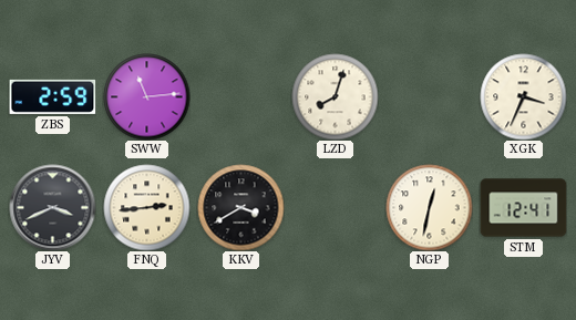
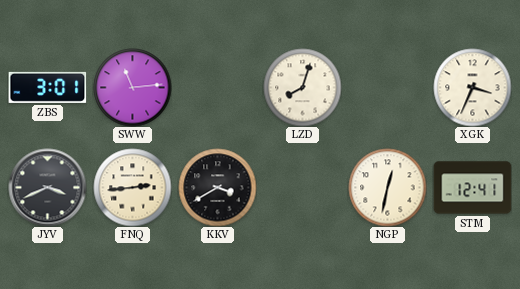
ZBS: 2:59 -> 3:01 (47, 87)
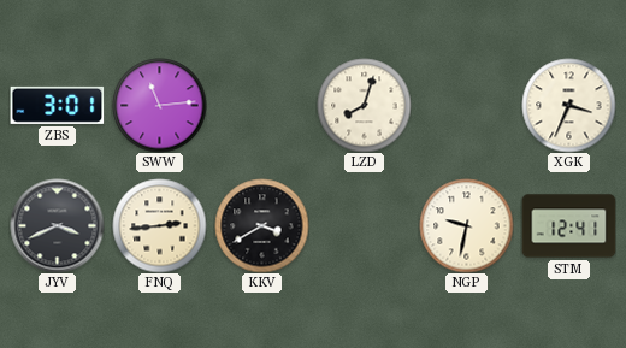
NGP: 12:32 -> 9:32 (466, 225)
